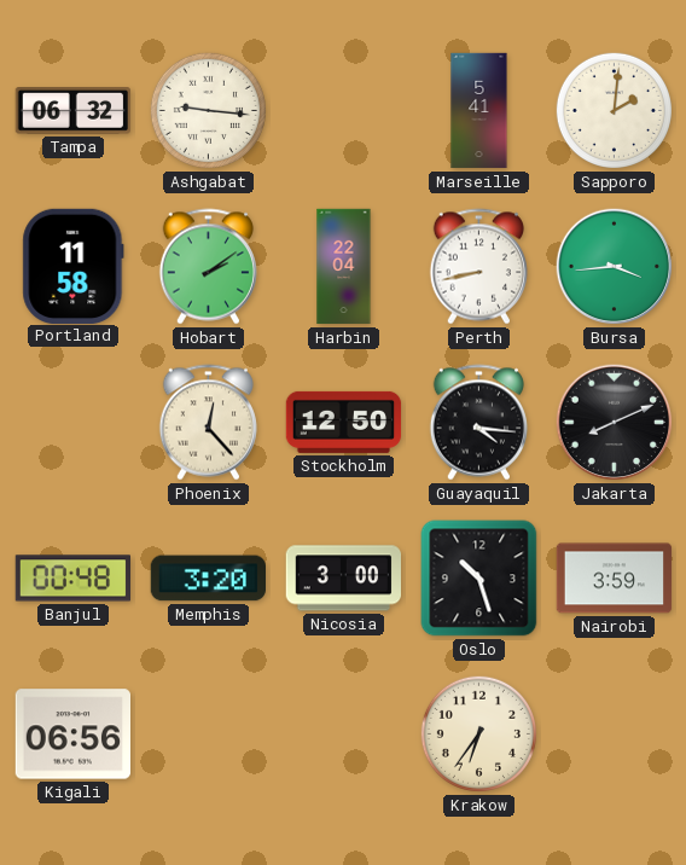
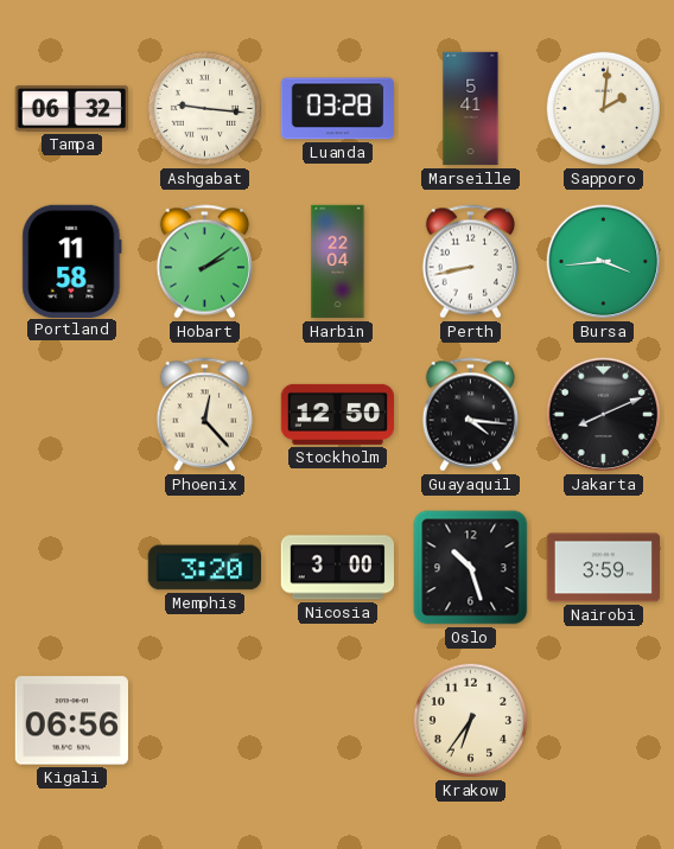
Luanda: none -> 03:28 (337, 109)
Banjul: 00:48 -> none (72, 579)
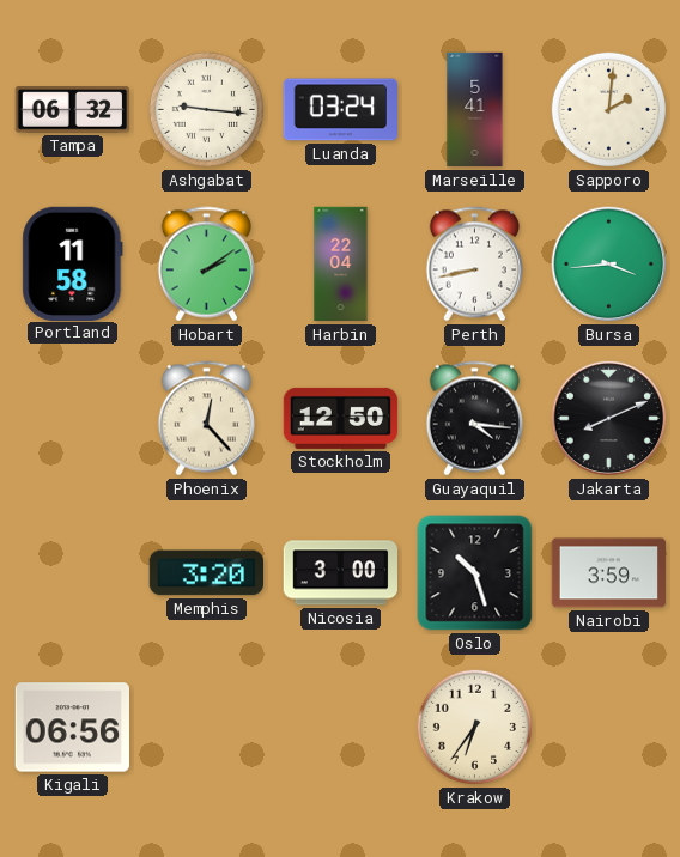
Luanda: 03:28 -> 03:24 (340, 110)
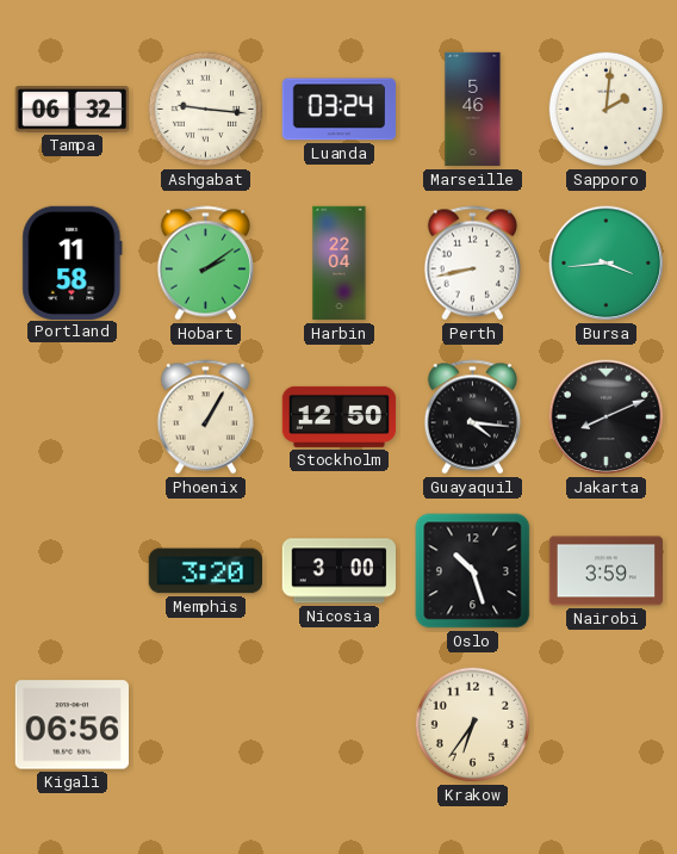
Marseille: 5:41 -> 5:46 (473, 110)
Phoenix: 12:23 -> 1:05 (205, 417)
